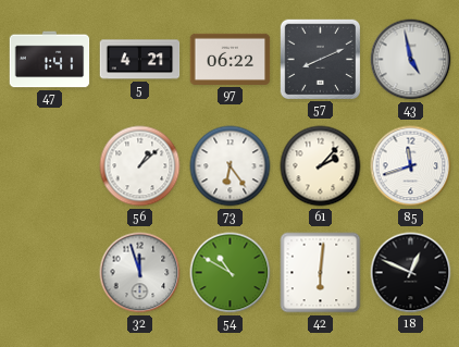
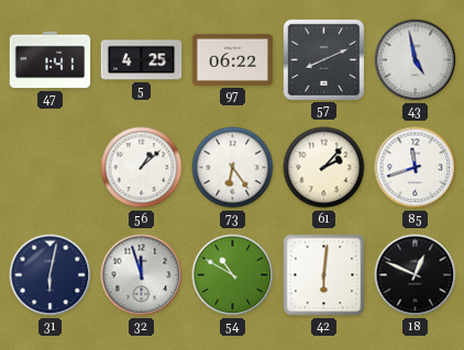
5: 4:21 -> 4:25 (142, 60)
31: none -> 6:02 (51, 275)
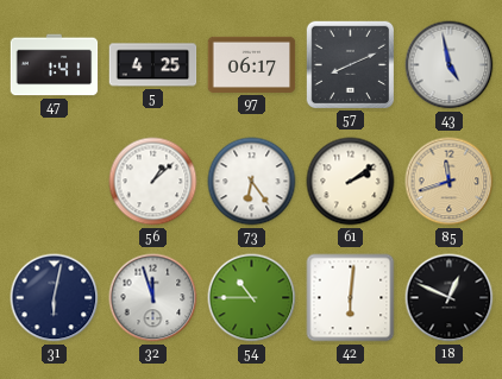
97: 06:22 -> 06:17 (252, 64)
61: 2:07 -> 2:09 (351, 182)
85 dial: white -> champagne (450, 182)
54: 10:50 -> 10:45 (252, 298)
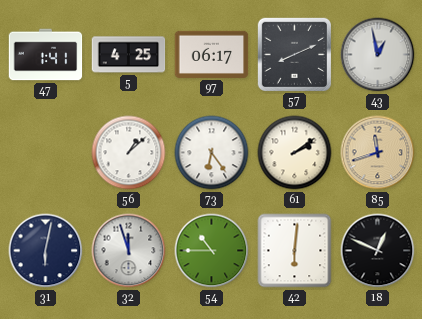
43: 4:58 -> 12:58 (378, 55)
